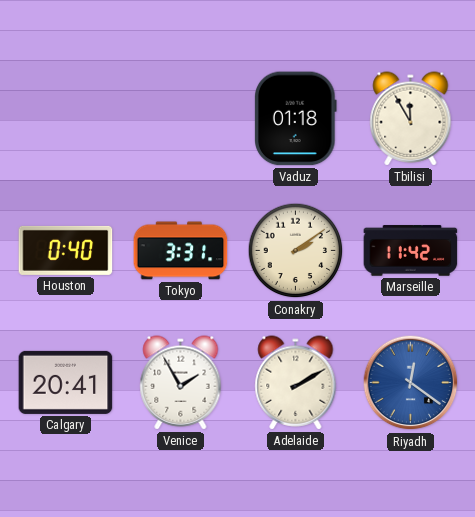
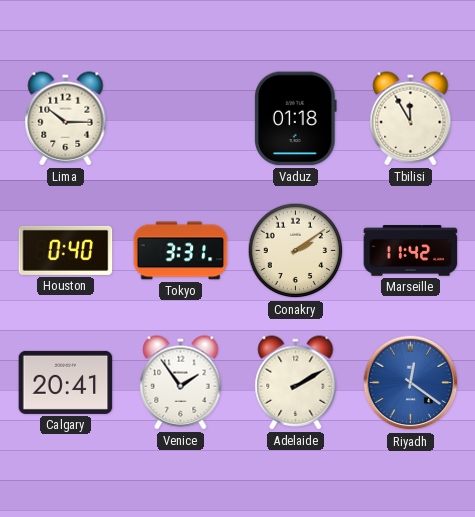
Lima: none -> 10:15 (66, 119)
Venice: 1:55 -> 1:54 (181, 383)
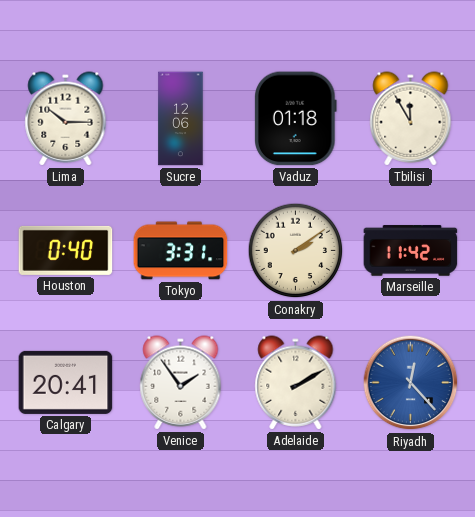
Sucre: none -> 12:06 (181, 119)
Riyadh: 12:21 -> 12:23 (411, 383)
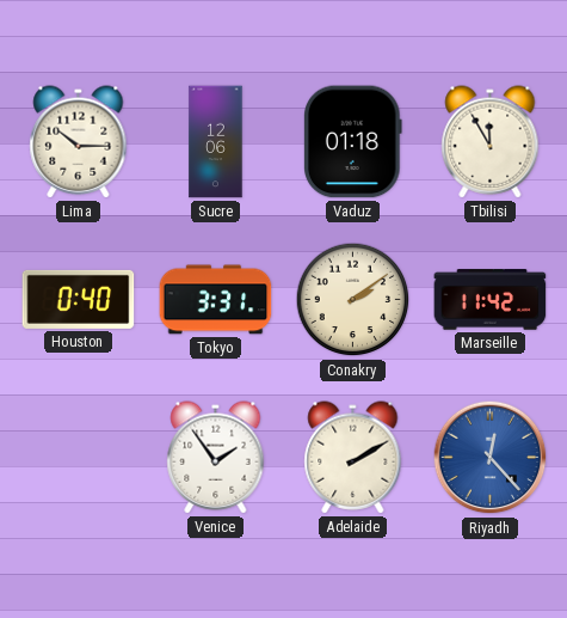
Calgary: 20:41 -> none (66, 382)
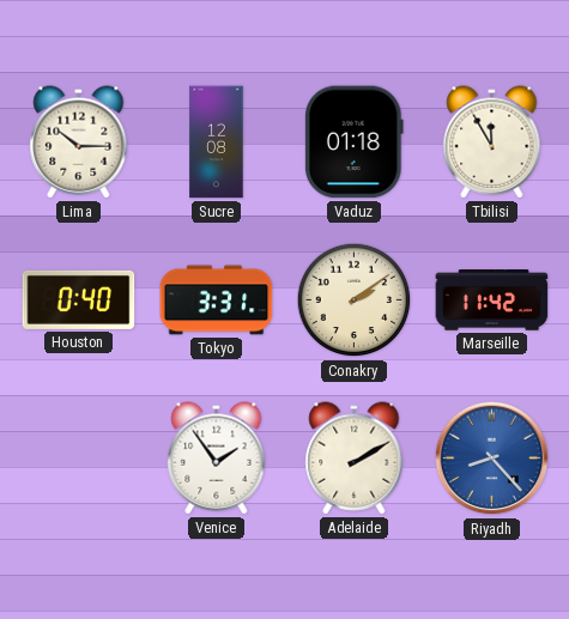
Sucre: 12:06 -> 12:08 (217, 142)
Riyadh: 12:23 -> 8:23 (492, 459)
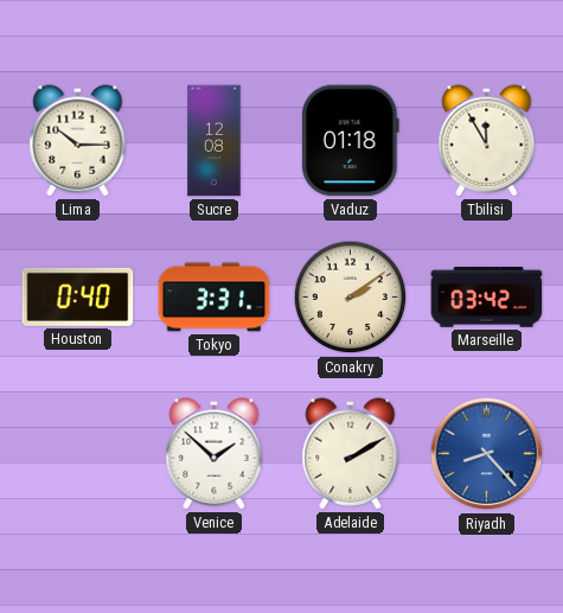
Marseille: 11:42 -> 03:42 (487, 298)
Venice: 1:54 -> 1:52 (215, 454)
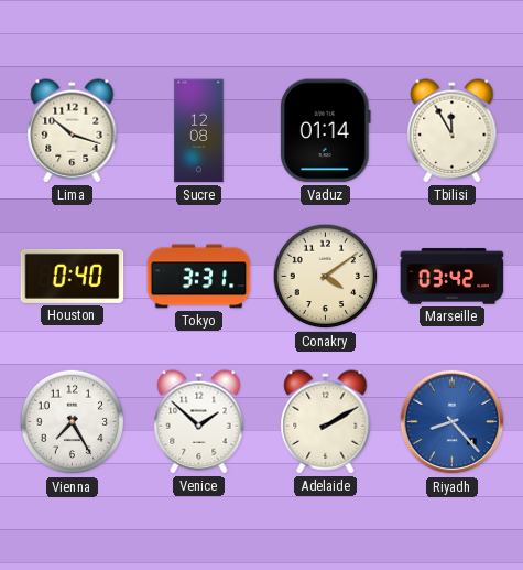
Lima: 10:15 -> 10:18 (73, 131)
Vaduz: 01:18 -> 01:14 (326, 131)
Conakry: 2:09 -> 4:09 (326, 277)
Vienna: none -> 7:25 (73, 422)
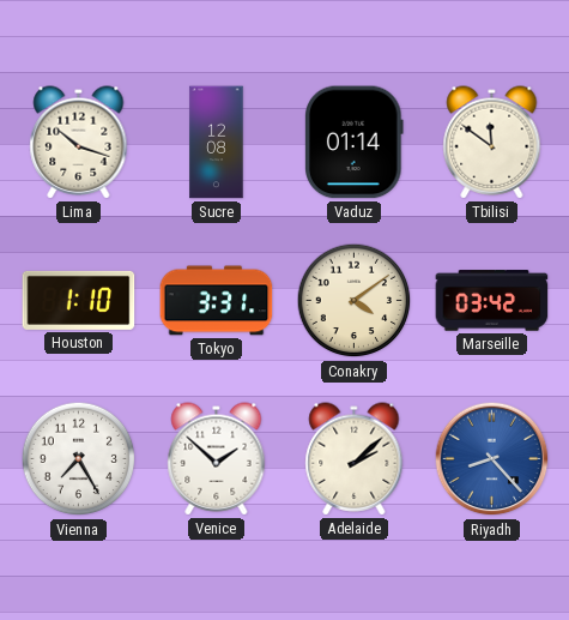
Tbilisi: 11:55 -> 11:51 (492, 143)
Houston: 0:40 -> 1:10 (79, 300)
Adelaide: 2:10 -> 2:08 (355, 459)
